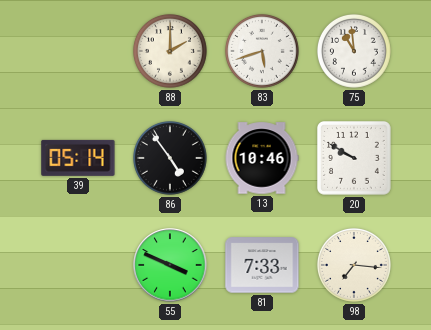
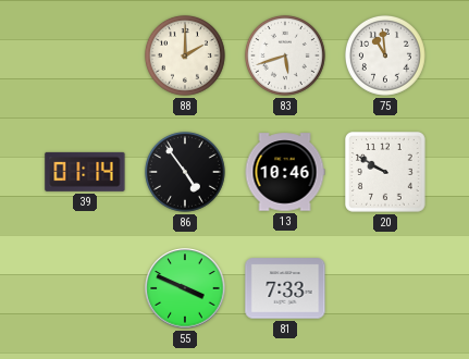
39: 05:14 -> 01:14 (85, 172)
98: 7:16 -> none (354, 265)
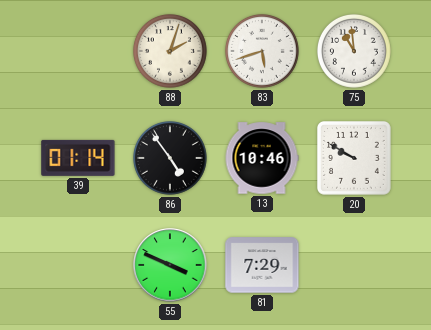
88: 2:00 -> 2:03 (170, 51)
81: 7:33 -> 7:29 (262, 265)
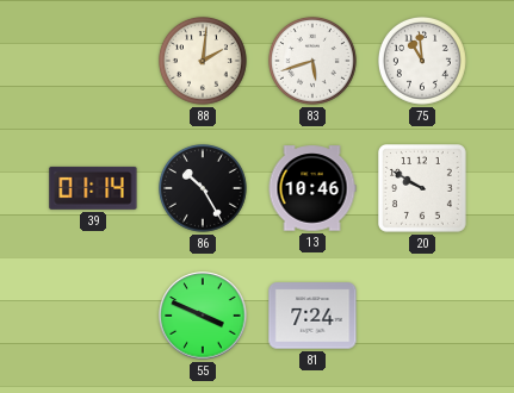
88: 2:03 -> 2:01 (203, 61)
86: 4:54 -> 10:25 (203, 188)
81: 7:29 -> 7:24 (312, 316)
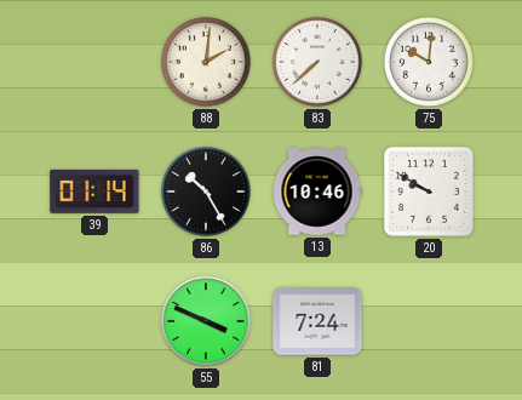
83: 5:42 -> 7:38 (317, 62)
75: 10:59 -> 10:01 (429, 62)
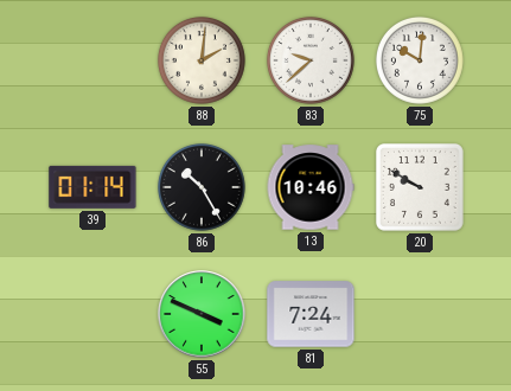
83: 7:38 -> 9:38 (311, 60)
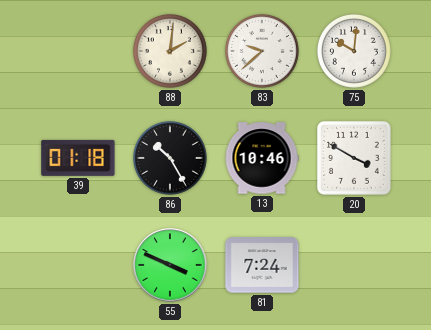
39: 01:14 -> 01:18 (78, 158)
20: 9:50 -> 3:50 (355, 159)
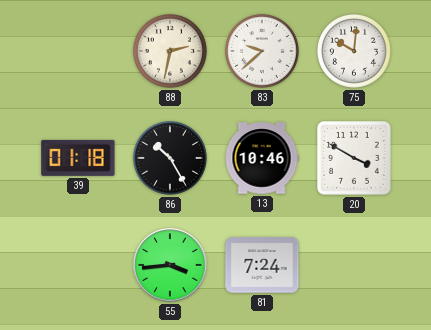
88: 2:01 -> 2:32 (170, 51)
55: 3:49 -> 3:44 (170, 265)
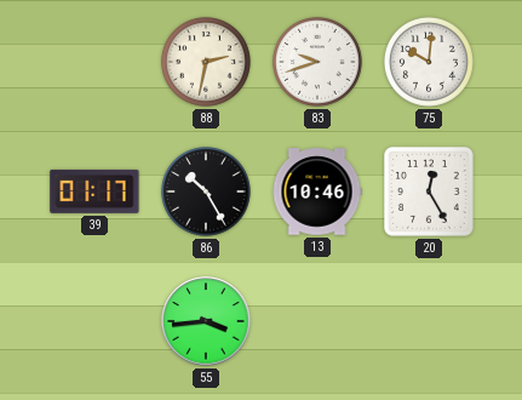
83: 9:38 -> 9:42 (317, 62)
39: 01:18 -> 01:17 (94, 192)
20: 3:50 -> 12:25 (430, 193)
81: 7:24 -> none (262, 265)
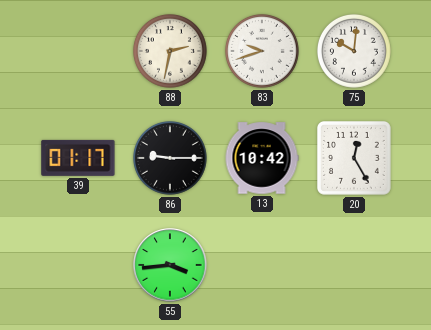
86: 10:25 -> 9:15 (170, 158)
13: 10:46 -> 10:42 (262, 158)
